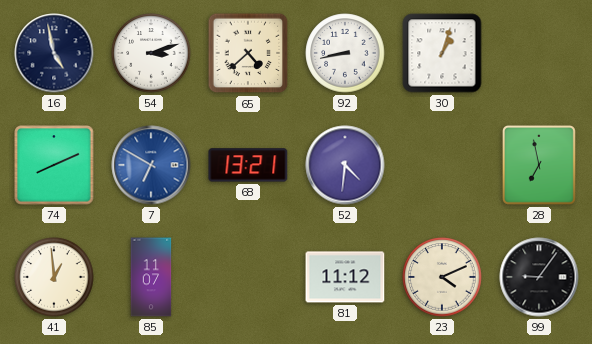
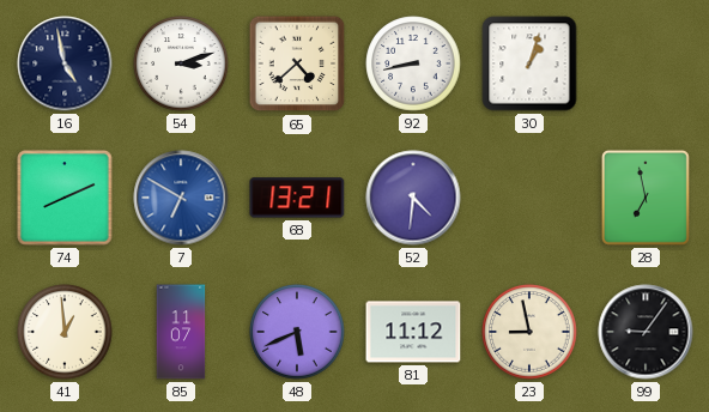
48: none -> 5:41 (297, 332)
23: 4:11 -> 8:58 (529, 332)
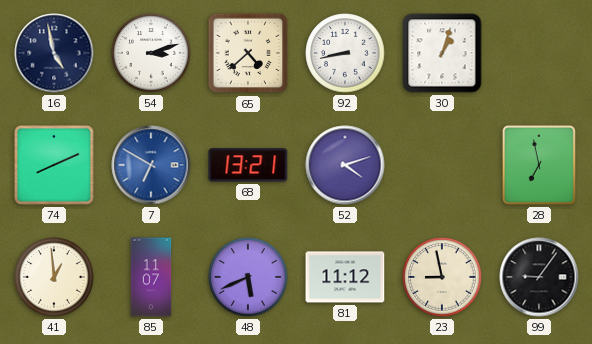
52: 4:31 -> 4:12 (345, 165)
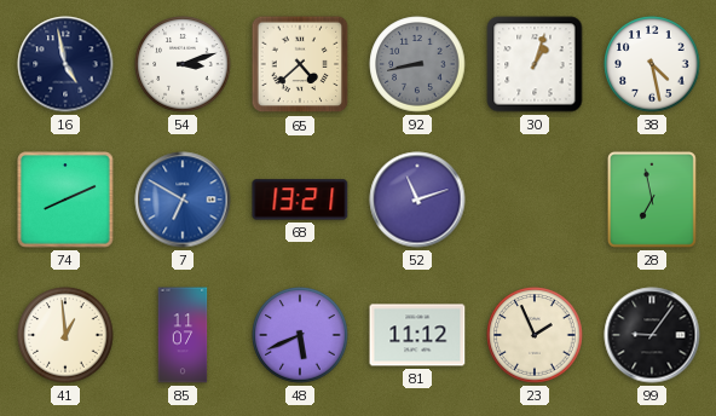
92 dial: white -> grey (417, 64)
38: none -> 4:28 (652, 64)
52: 4:12 -> 11:12 (417, 200)
23: 8:58 -> 1:56 (535, 335)
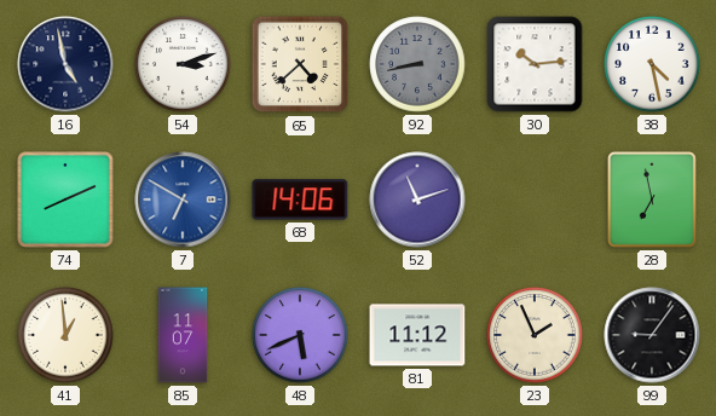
30: 1:03 -> 10:14 (535, 64)
68: 13:21 -> 14:06 (300, 200)
